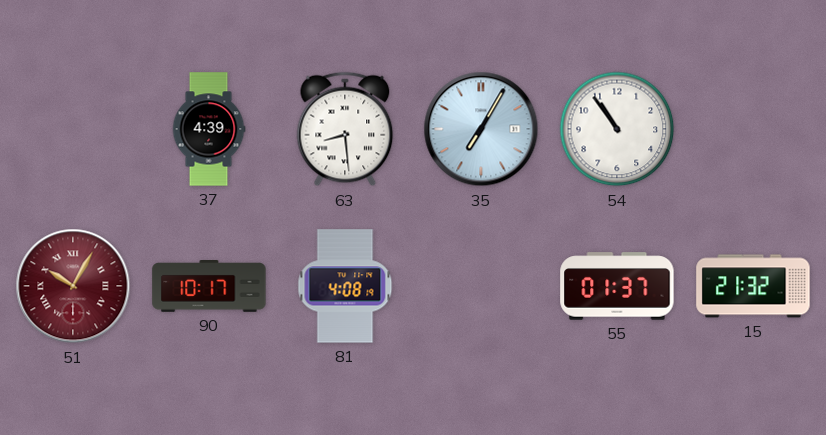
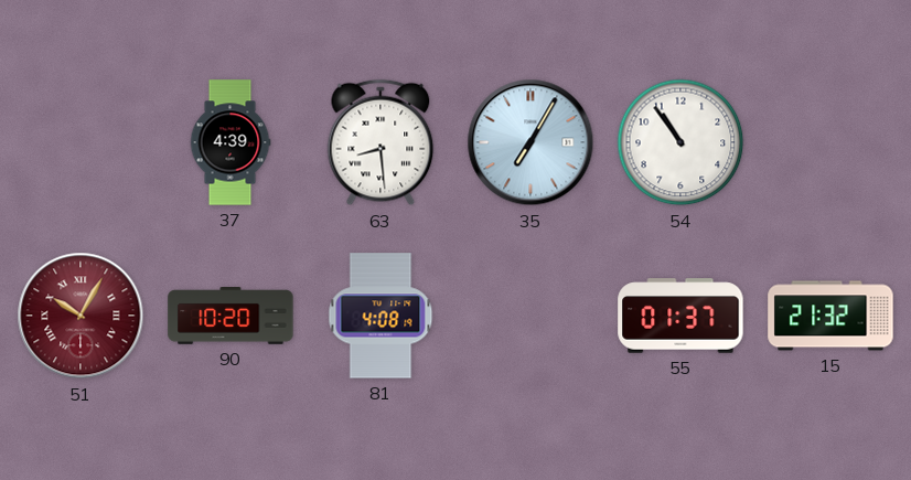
90: 10:17 -> 10:20 (231, 317)
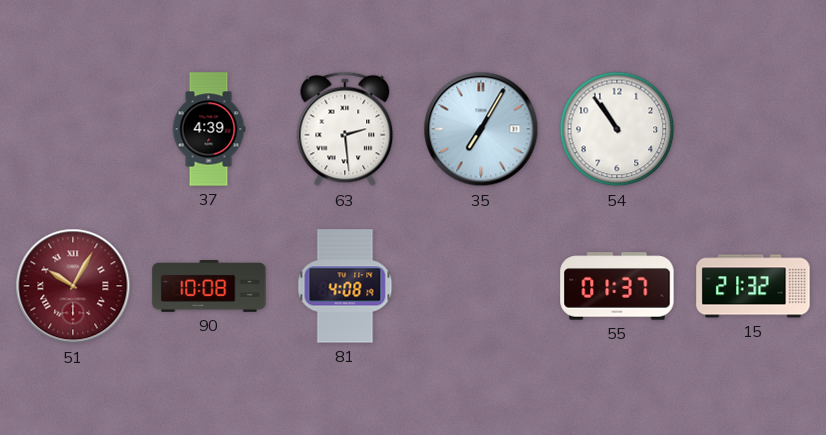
63: 8:29 -> 2:29 (345, 129)
90: 10:20 -> 10:08 (209, 287)
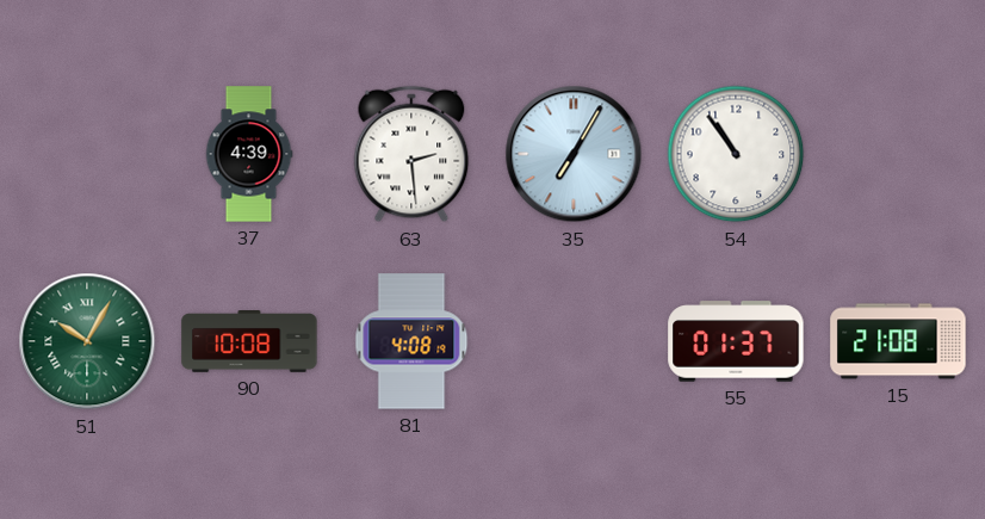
51 dial: burgundy -> green (87, 341)
15: 21:32 -> 21:08 (898, 341)
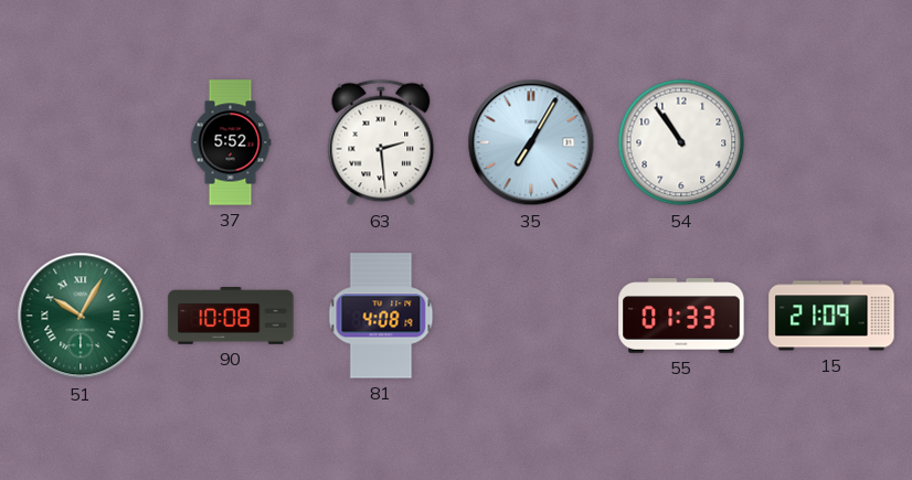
37: 4:39 -> 5:52 (231, 142)
55: 01:37 -> 01:33 (681, 316)
15: 21:08 -> 21:09 (831, 316)
